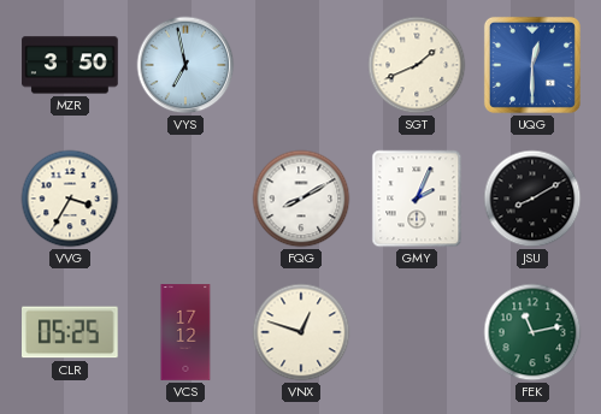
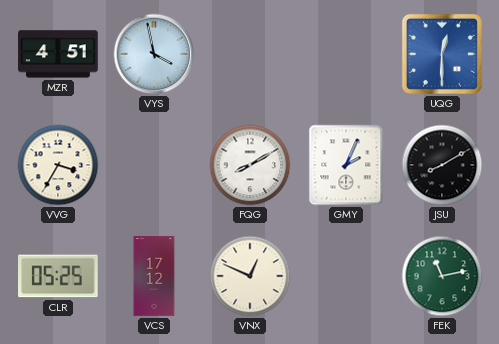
MZR: 3:50 -> 4:51 (58, 54)
VYS: 6:58 -> 3:58 (154, 54)
SGT: 1:41 -> none (417, 65)
VNX: 12:48 -> 12:49 (250, 276)
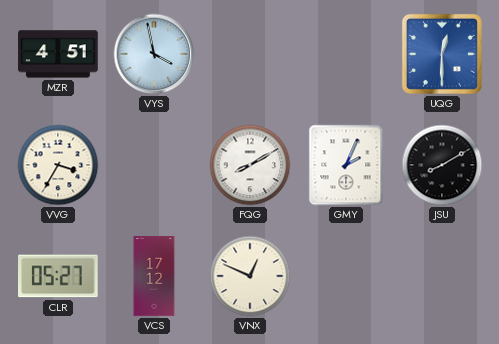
CLR: 05:25 -> 05:27 (59, 276)
FEK: 11:13 -> none (442, 276)
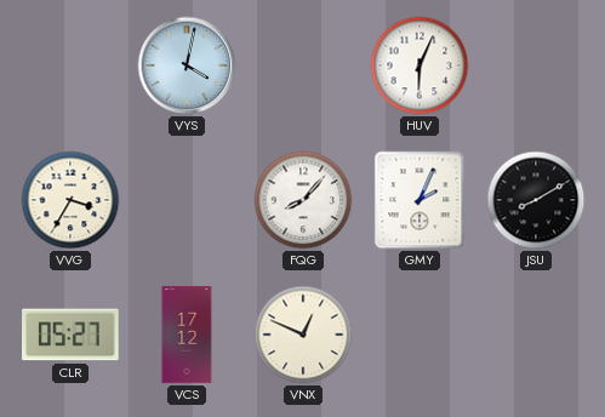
MZR: 4:51 -> none (58, 54)
VYS: 3:58 -> 4:02 (187, 65)
HUV: none -> 6:04 (419, 65)
UQG: 12:30 -> none (442, 54)
FQG: 8:10 -> 8:07 (303, 200)
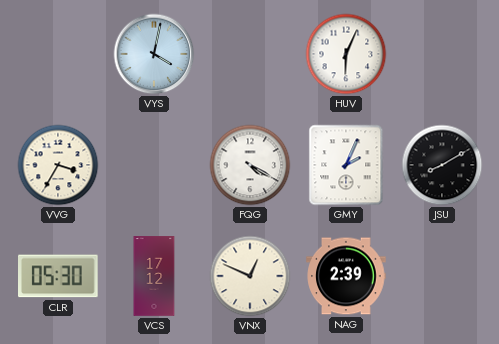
FQG: 8:07 -> 4:20 (250, 165)
CLR: 05:27 -> 05:30 (59, 276)
NAG: none -> 2:39 (346, 276)
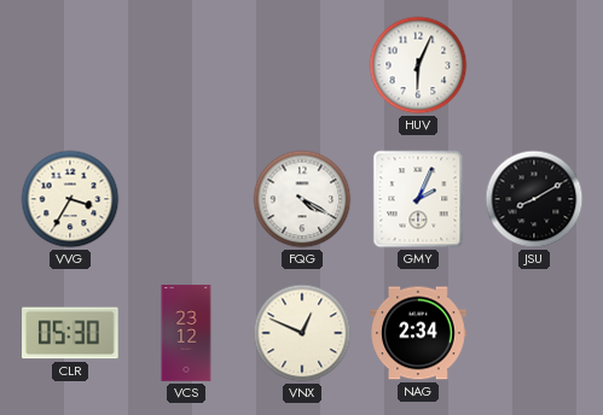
VYS: 4:02 -> none (154, 54)
VCS: 17:12 -> 23:12 (186, 333)
NAG: 2:39 -> 2:34 (418, 333)
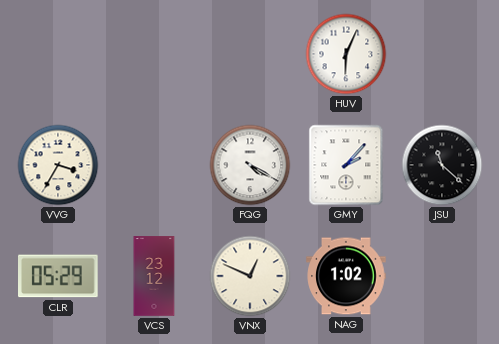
GMY: 2:04 -> 2:07 (346, 165)
JSU: 8:10 -> 11:22 (442, 165)
CLR: 05:30 -> 05:29 (59, 276)
NAG: 2:34 -> 1:02 (346, 276)
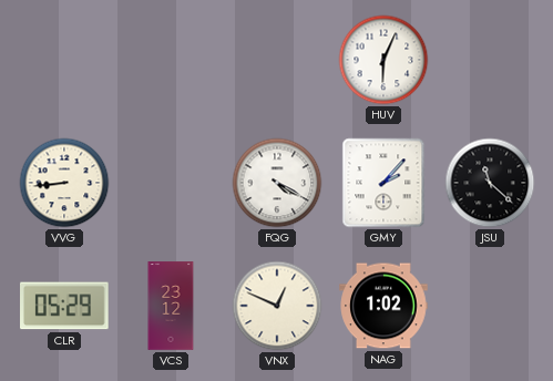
VVG: 3:35 -> 8:44 (64, 183)
